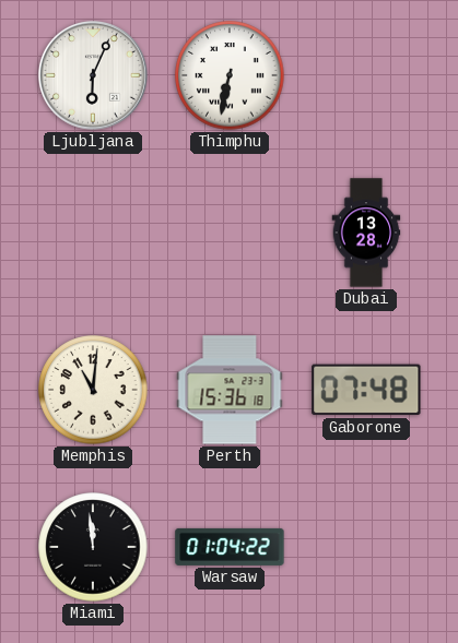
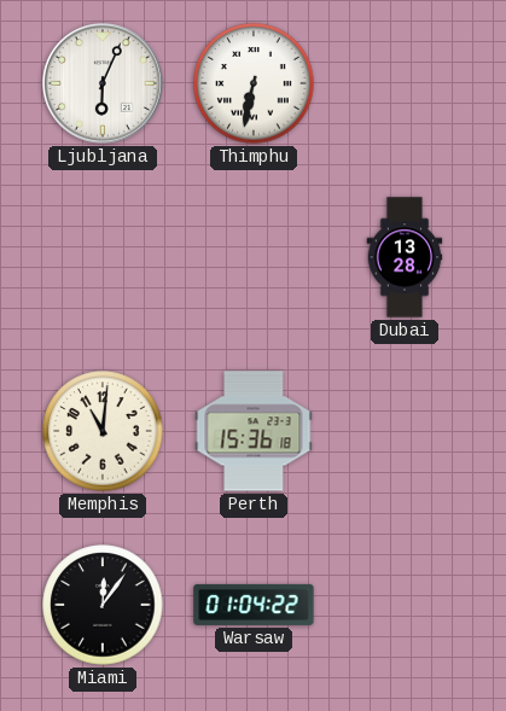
Gaborone: 07:48 -> none (366, 390)
Miami: 11:59 -> 12:06 (103, 605)
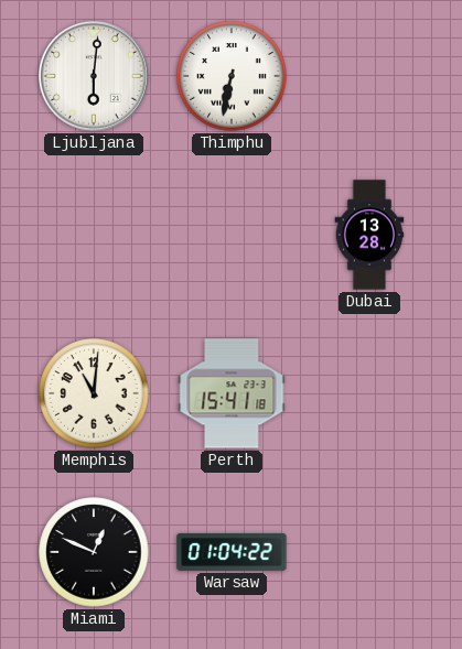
Ljubljana: 6:04 -> 6:01 (94, 76)
Perth: 15:36 -> 15:41 (232, 393)
Miami: 12:06 -> 12:49 (94, 552)
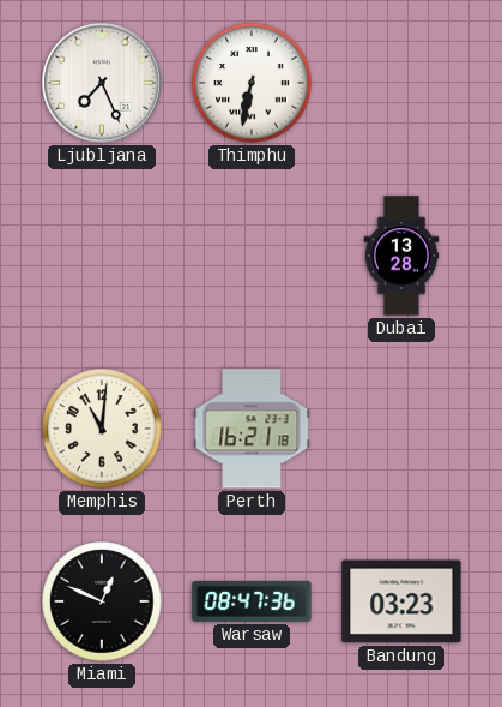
Ljubljana: 6:01 -> 7:26 (102, 83)
Perth: 15:41 -> 16:21 (252, 429)
Warsaw: 01:04 -> 08:47 (252, 601)
Bandung: none -> 03:23 (401, 601)
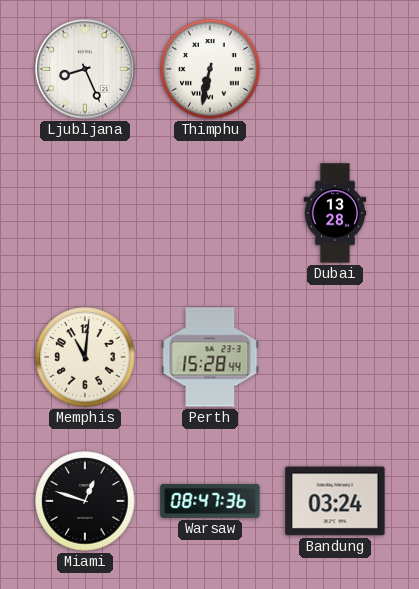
Ljubljana: 7:26 -> 8:26 (85, 69)
Perth: 16:21 -> 15:28 (210, 357)
Miami: 12:49 -> 12:48 (85, 501)
Bandung: 03:23 -> 03:24 (335, 501)
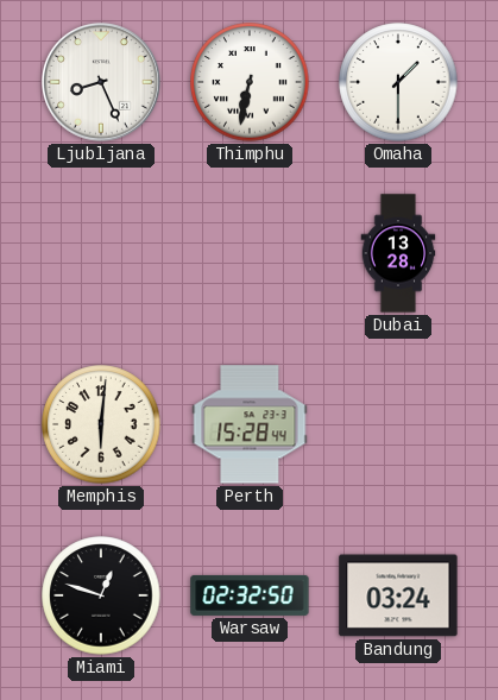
Omaha: none -> 1:30 (398, 82)
Memphis: 11:01 -> 6:01 (101, 424)
Warsaw: 08:47 -> 02:32 (250, 595)
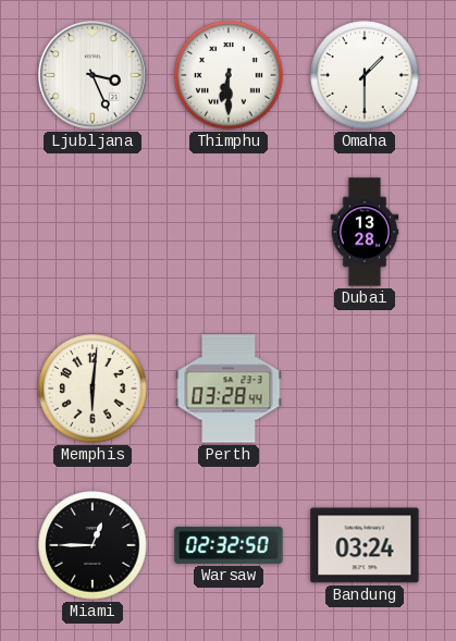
Ljubljana: 8:26 -> 3:26 (93, 75)
Thimphu: 6:32 -> 6:30 (229, 75)
Perth: 15:28 -> 03:28 (229, 389)
Miami: 12:48 -> 12:45 (93, 545)
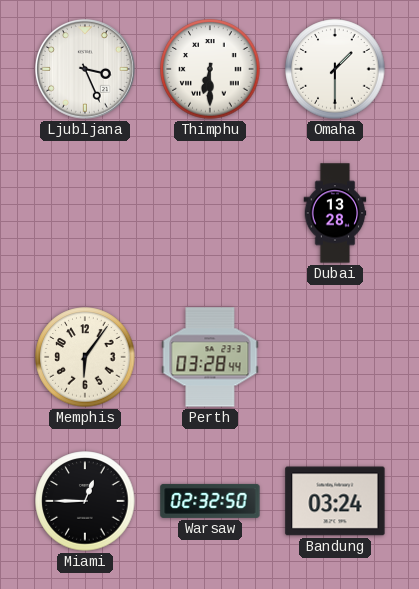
Memphis: 6:01 -> 6:06 (85, 357)
